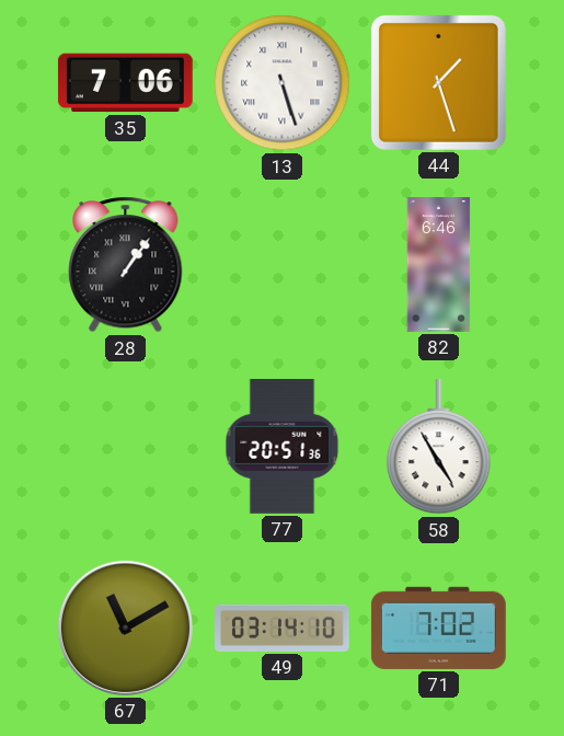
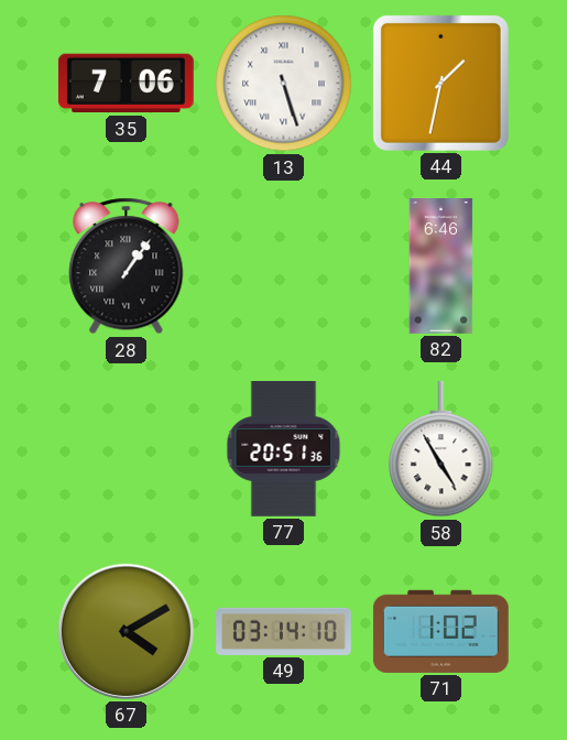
44: 1:27 -> 1:32 (440, 83)
67: 11:10 -> 4:10 (126, 631)
71: 7:02 -> 1:02 (440, 631)
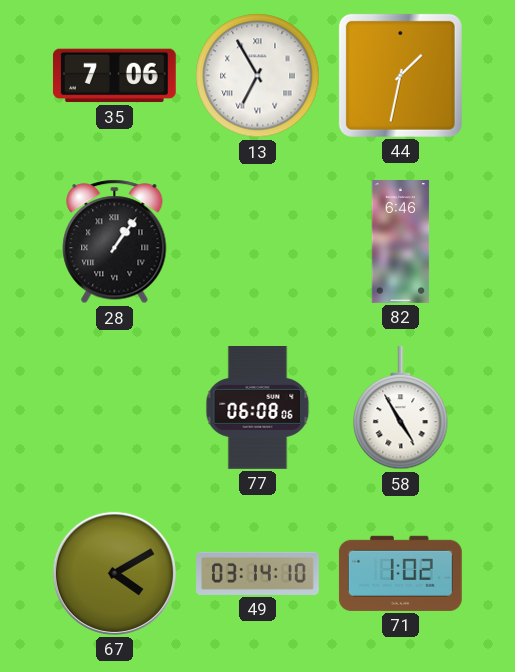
13: 5:27 -> 6:55 (258, 76)
77: 20:51 -> 06:08 (258, 408)
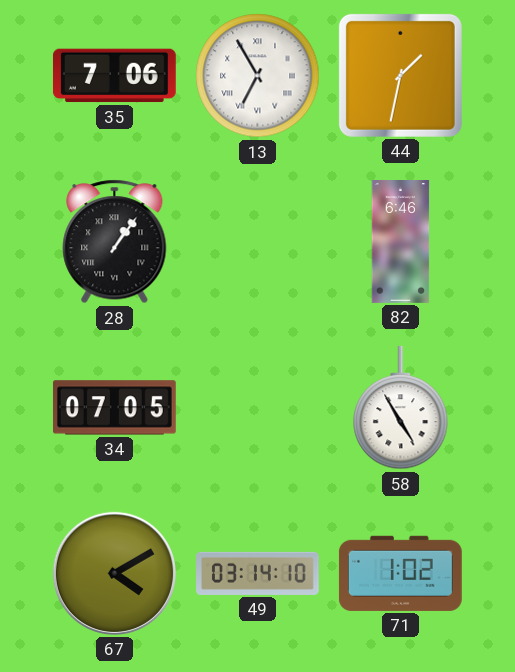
34: none -> 07:05 (114, 408)
77: 06:08 -> none (258, 408)
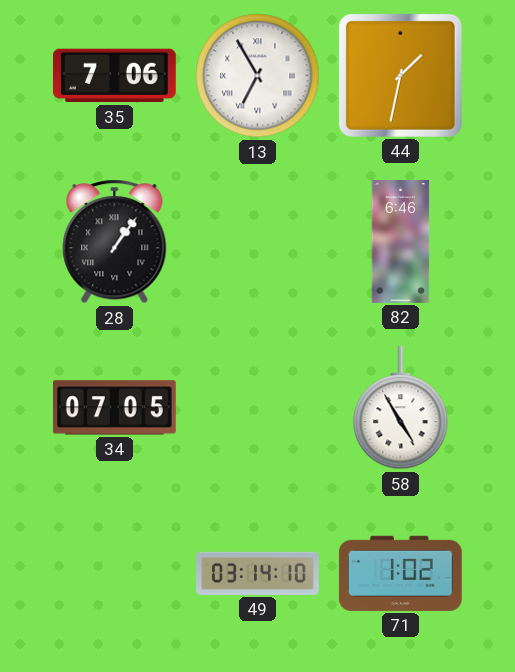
67: 4:10 -> none (114, 573)
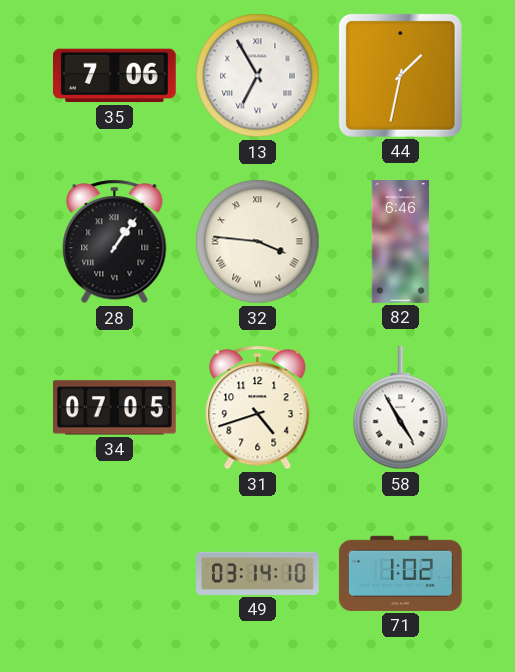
32: none -> 3:46 (258, 242)
31: none -> 4:42 (258, 408)
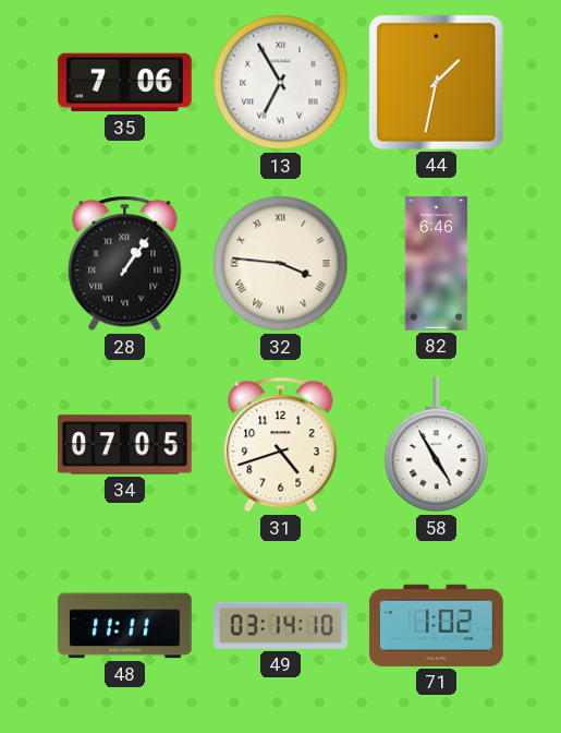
48: none -> 11:11 (124, 626)
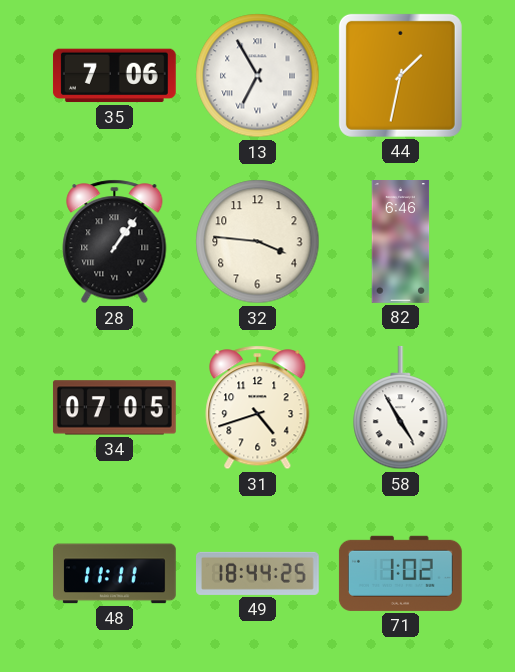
32 numerals: Roman -> Arabic (258, 242)
49: 03:14 -> 18:44 (258, 573)
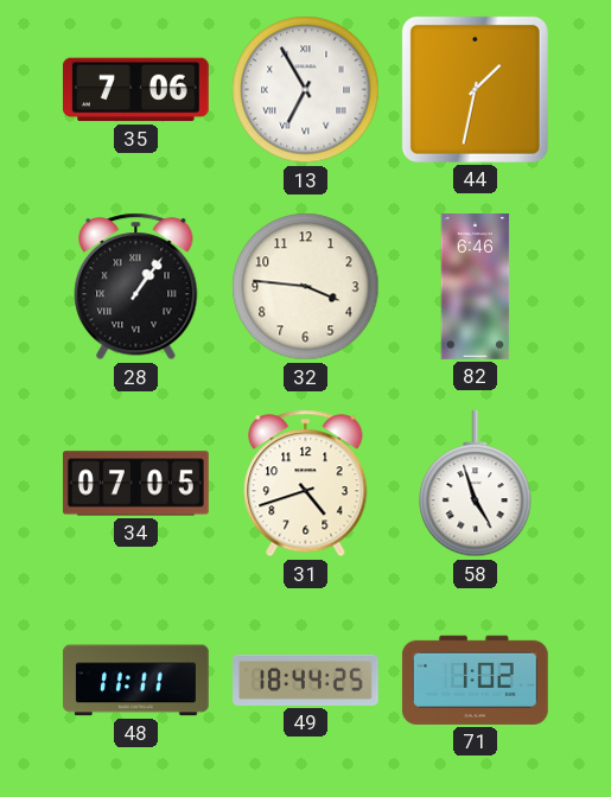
58: 4:55 -> 4:57 (476, 484)
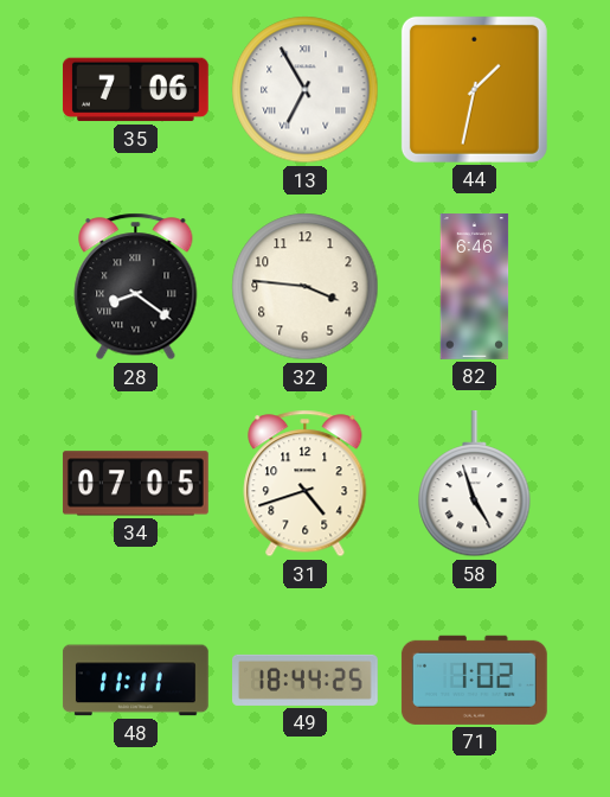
28: 1:06 -> 8:21 (136, 287)
